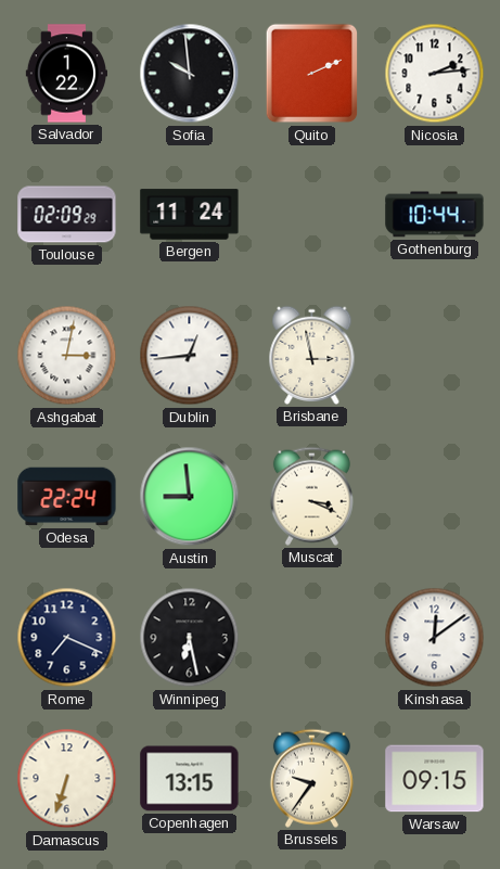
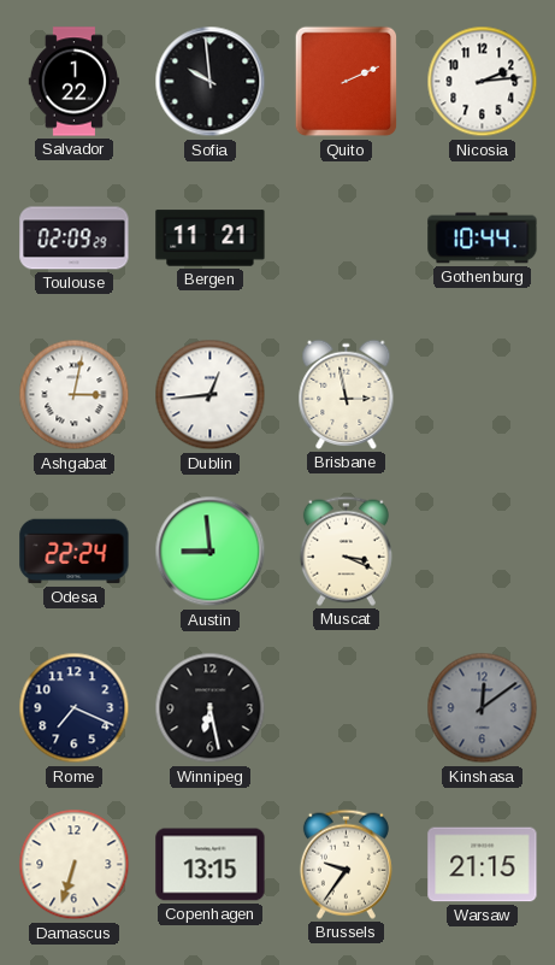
Bergen: 11:24 -> 11:21 (211, 239)
Kinshasa dial: white -> grey (483, 708)
Warsaw: 09:15 -> 21:15 (483, 865)
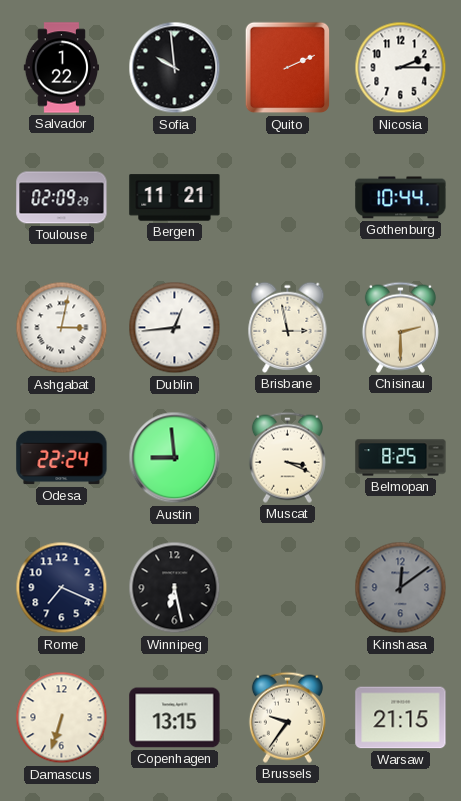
Nicosia: 2:14 -> 2:15 (401, 68)
Chisinau: none -> 2:30 (400, 327)
Belmopan: none -> 8:25 (401, 458)
